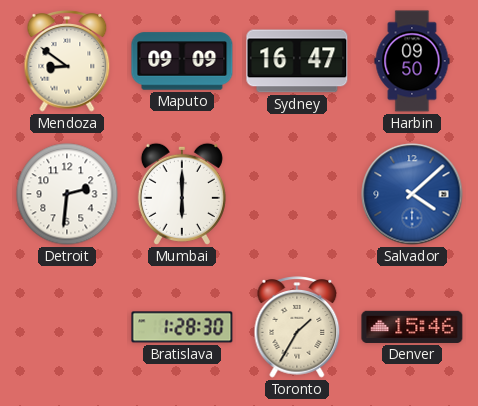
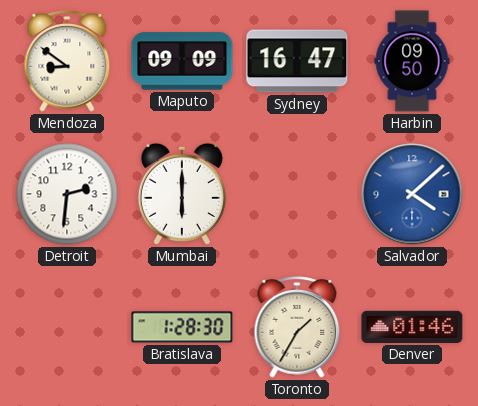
Denver: 15:46 -> 01:46 (412, 327)
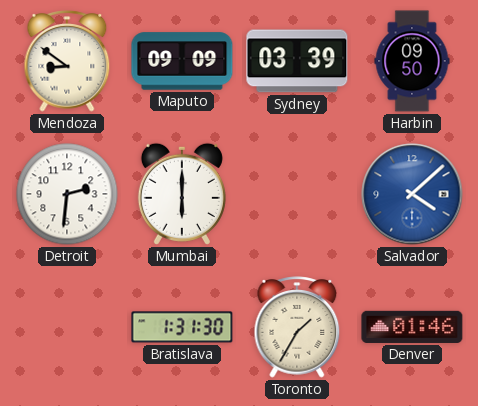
Sydney: 16:47 -> 03:39 (297, 61)
Bratislava: 1:28 -> 1:31 (182, 327)
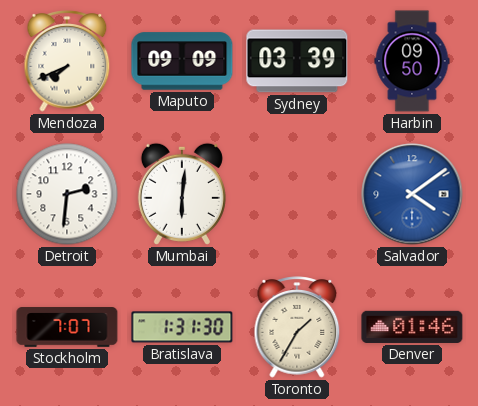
Mendoza: 8:51 -> 7:41 (67, 61)
Mumbai: 6:00 -> 6:01 (182, 194)
Salvador: 4:08 -> 4:09 (412, 194)
Stockholm: none -> 7:07 (67, 327)
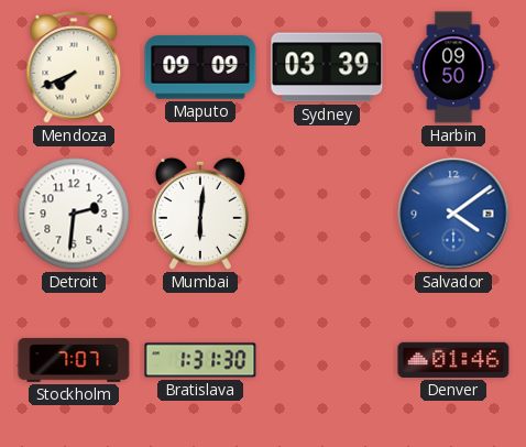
Toronto: 1:35 -> none (297, 327)
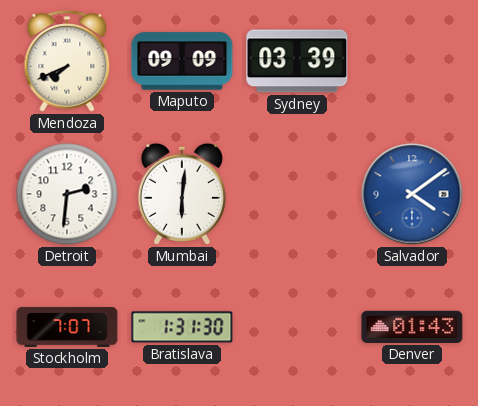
Harbin: 09:50 -> none (453, 67)
Denver: 01:46 -> 01:43 (412, 327)
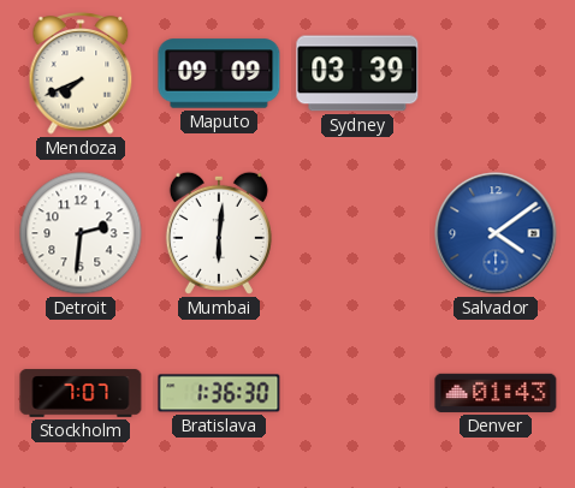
Bratislava: 1:31 -> 1:36 (219, 393)
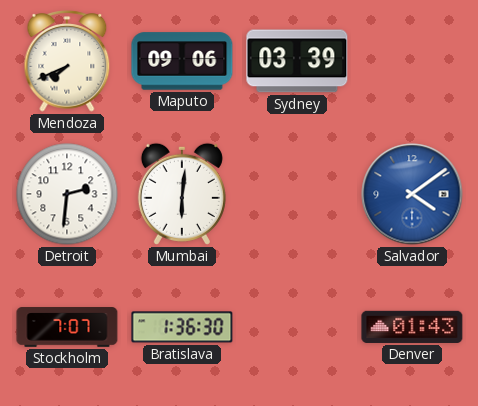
Maputo: 09:09 -> 09:06 (182, 61)
